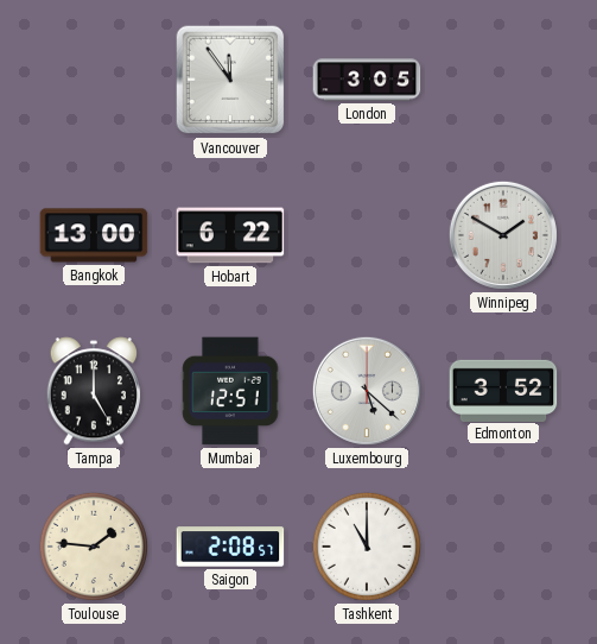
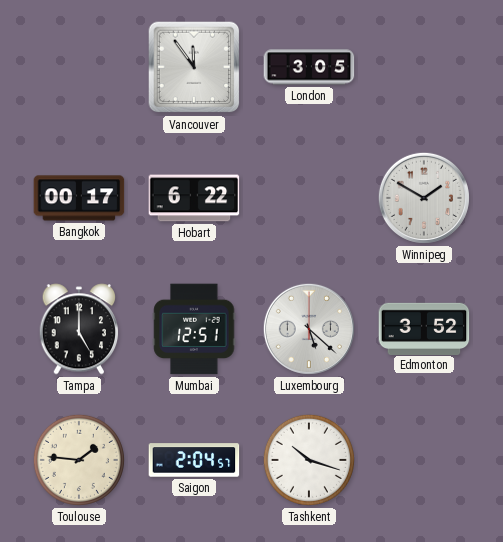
Bangkok: 13:00 -> 00:17 (79, 198)
Saigon: 2:08 -> 2:04 (194, 460)
Tashkent: 11:00 -> 10:18 (309, 460)
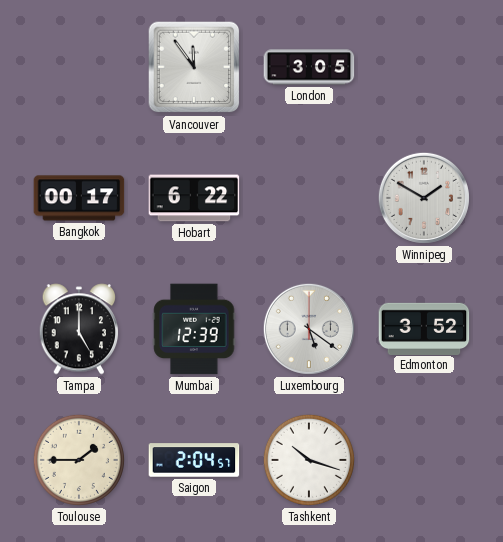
Mumbai: 12:51 -> 12:39 (194, 329)
Luxembourg: 5:22 -> 5:21 (309, 329)
Toulouse: 1:46 -> 1:45 (79, 460)
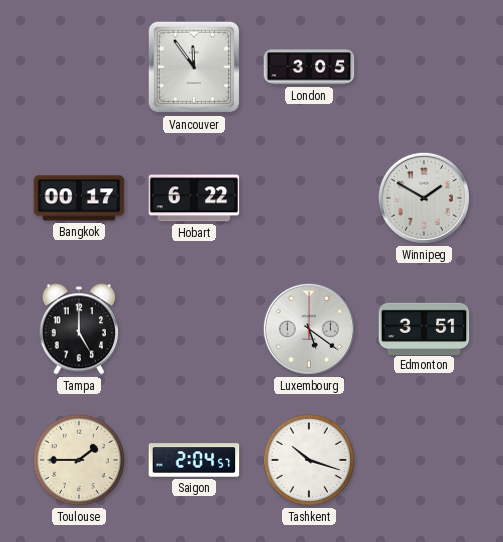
Mumbai: 12:39 -> none (194, 329)
Edmonton: 3:52 -> 3:51 (424, 328)
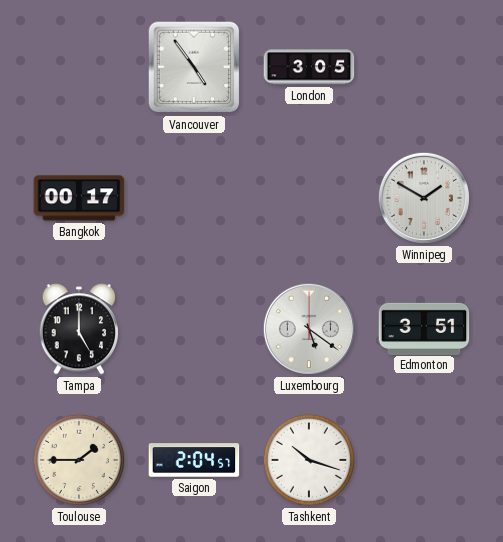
Vancouver: 11:54 -> 4:54 (194, 67)
Hobart: 6:22 -> none (194, 198)
